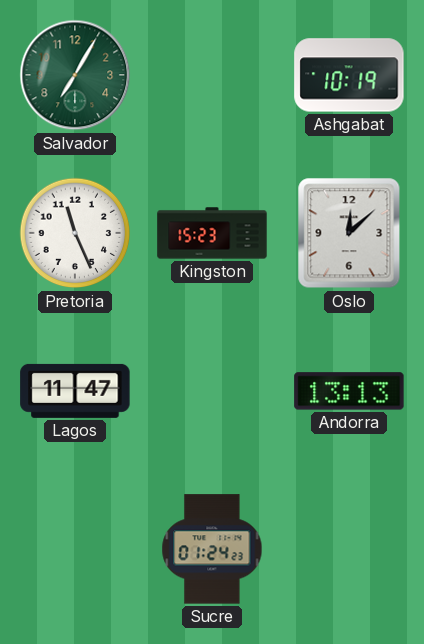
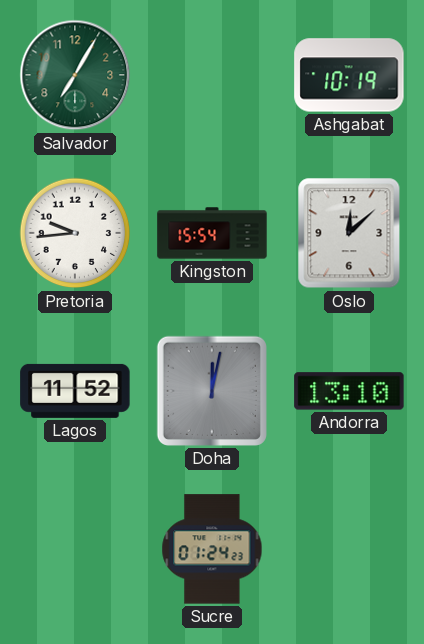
Pretoria: 11:26 -> 9:44 (75, 233)
Kingston: 15:23 -> 15:54 (212, 233)
Lagos: 11:47 -> 11:52 (75, 391)
Doha: none -> 12:02 (212, 391)
Andorra: 13:13 -> 13:10 (349, 391)
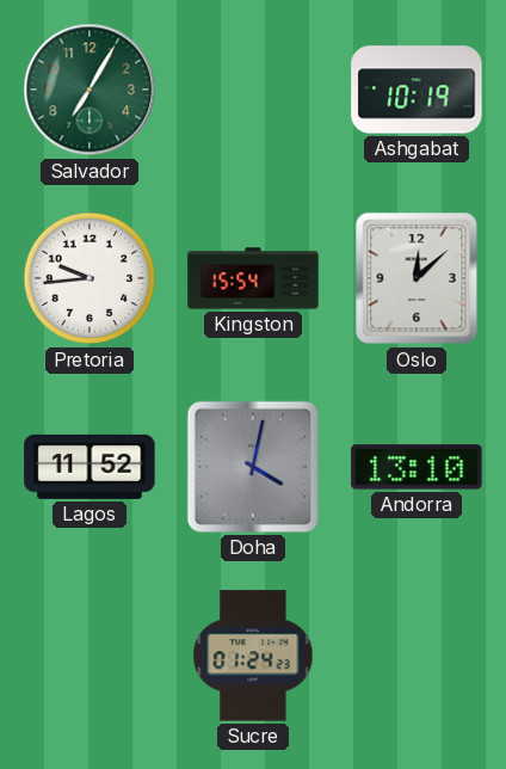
Doha: 12:02 -> 4:02 (253, 467)
